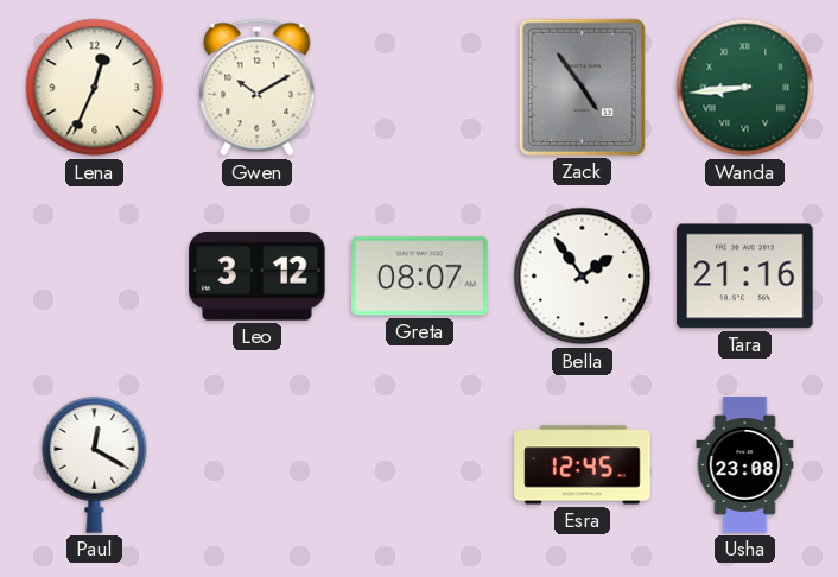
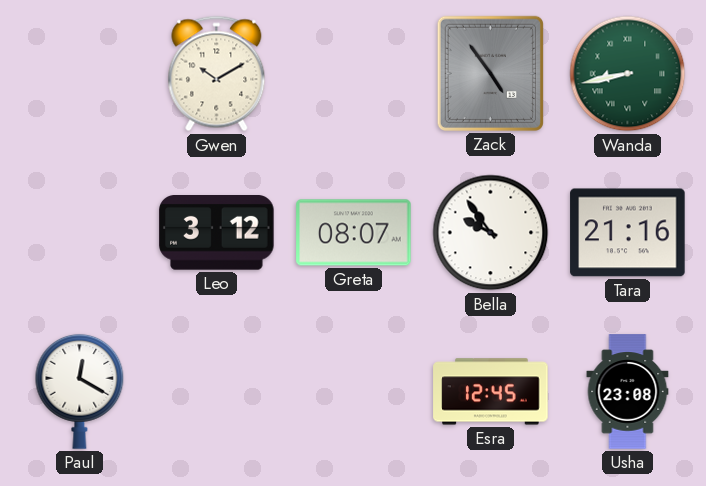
Lena: 12:34 -> none (95, 88)
Wanda: 8:44 -> 8:43 (628, 74)
Bella: 1:54 -> 9:54 (491, 233)
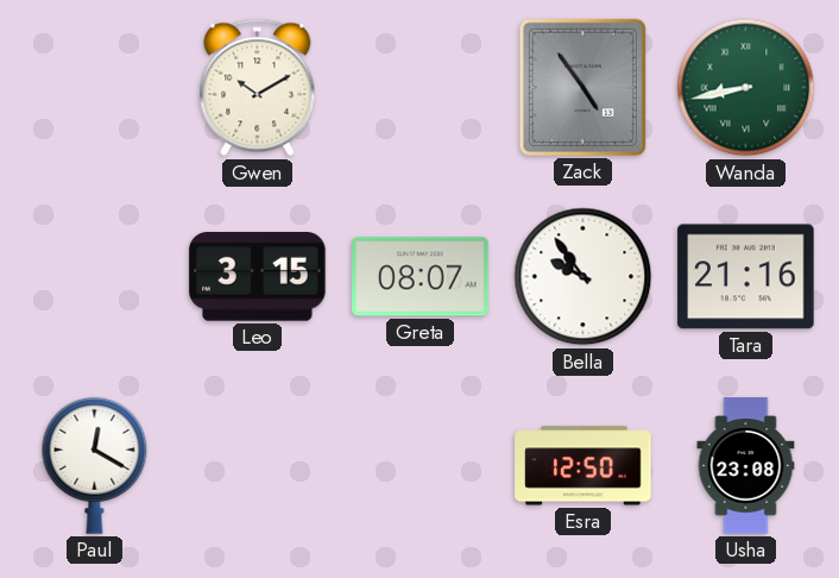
Leo: 3:12 -> 3:15 (258, 277)
Esra: 12:45 -> 12:50 (583, 466)
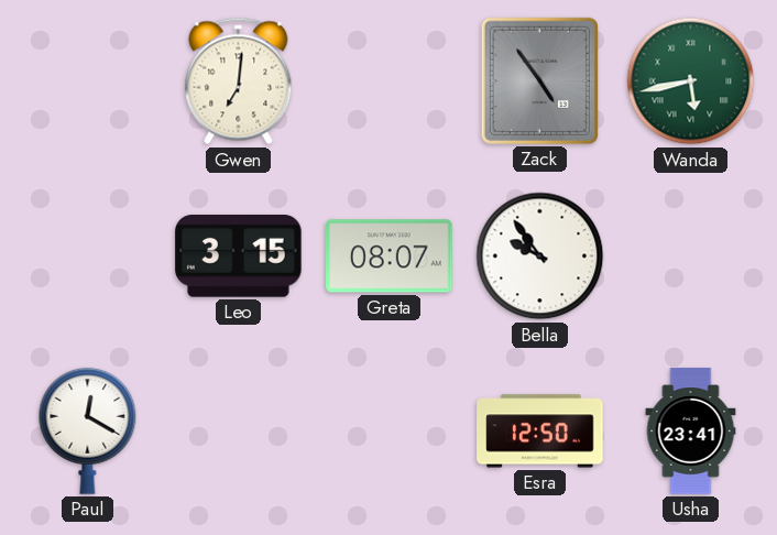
Gwen: 10:10 -> 7:01 (239, 81)
Wanda: 8:43 -> 5:43 (691, 81)
Tara: 21:16 -> none (746, 277)
Usha: 23:08 -> 23:41 (691, 432)
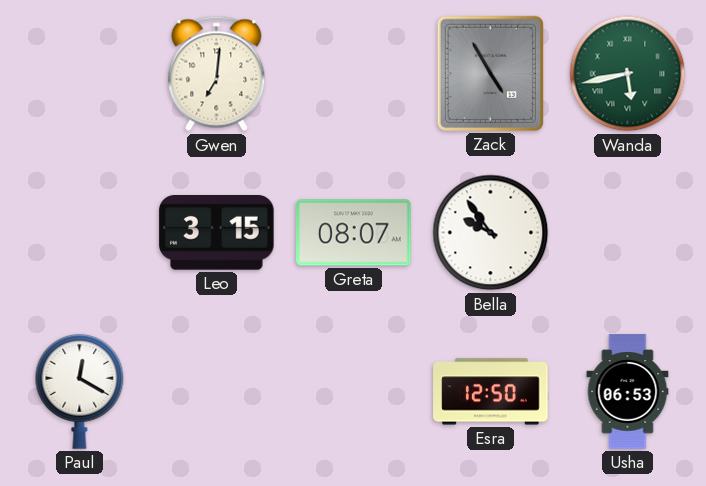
Zack: 4:54 -> 4:55 (490, 73)
Usha: 23:41 -> 06:53 (628, 392)
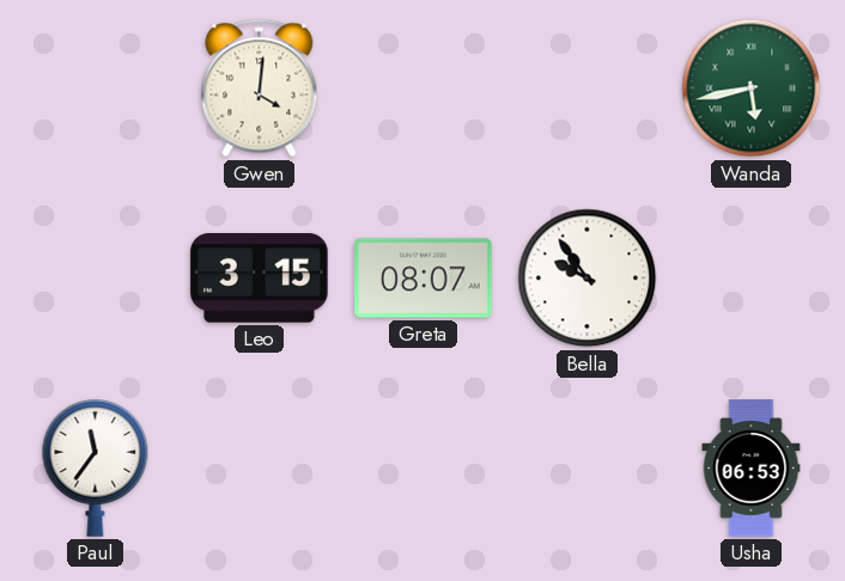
Gwen: 7:01 -> 4:01 (260, 88)
Zack: 4:55 -> none (490, 73)
Paul: 12:20 -> 11:36 (96, 467)
Esra: 12:50 -> none (491, 392)
